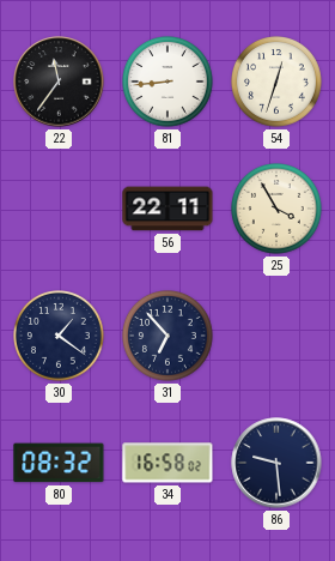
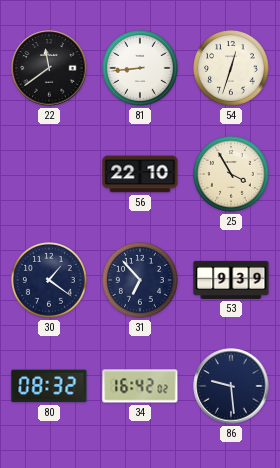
22: 11:36 -> 11:39 (49, 68)
56: 22:11 -> 22:10 (140, 174)
53: none -> 9:39 (231, 280)
34: 16:58 -> 16:42 (140, 386)
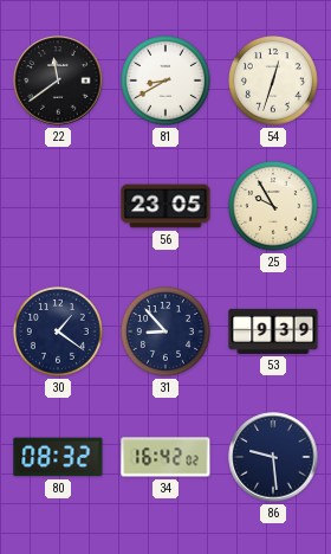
81: 8:44 -> 8:40 (167, 82)
56: 22:10 -> 23:05 (165, 206)
25: 3:55 -> 9:55 (274, 207)
31: 6:53 -> 8:53 (167, 333)
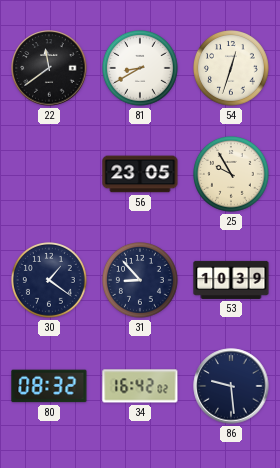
53: 9:39 -> 10:39 (231, 280)
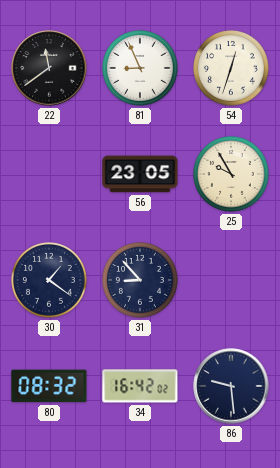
81: 8:40 -> 8:56 (141, 69)
53: 10:39 -> none (231, 280)
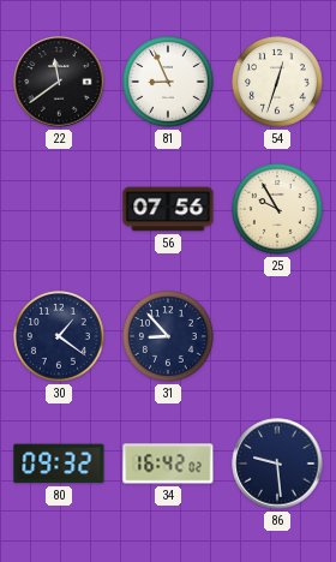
56: 23:05 -> 07:56 (168, 209)
80: 08:32 -> 09:32 (59, 464)
